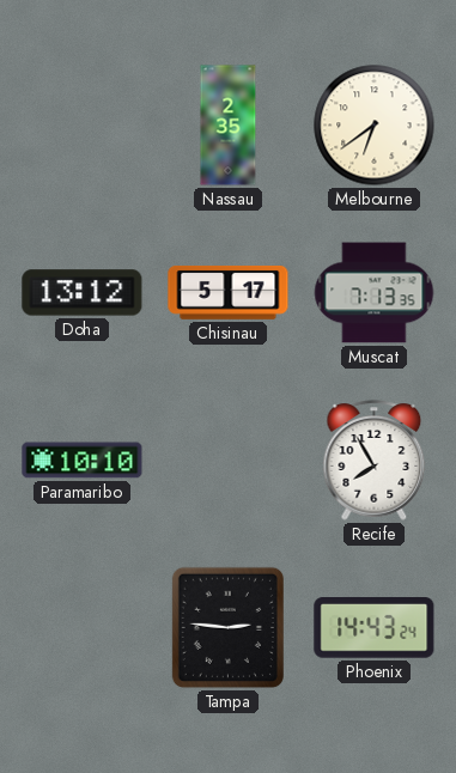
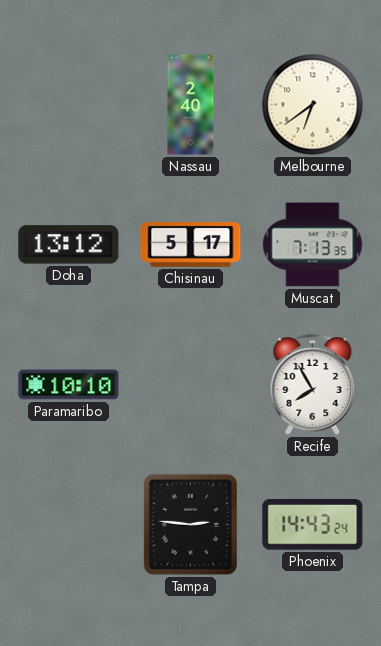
Nassau: 2:35 -> 2:40 (191, 105)
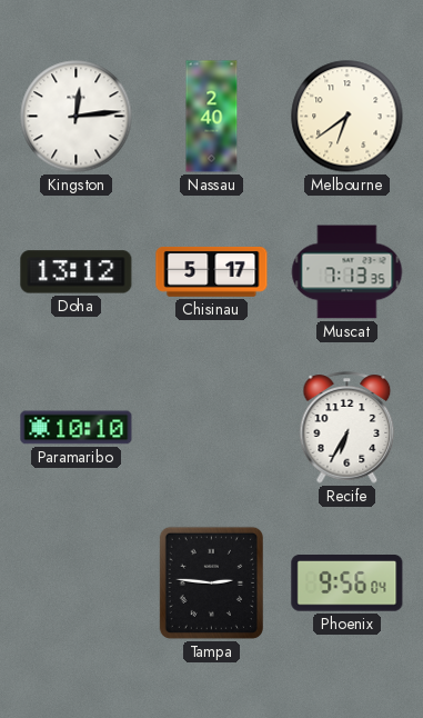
Kingston: none -> 12:14 (77, 117)
Recife: 7:55 -> 6:35 (348, 428)
Phoenix: 14:43 -> 9:56 (348, 584)
